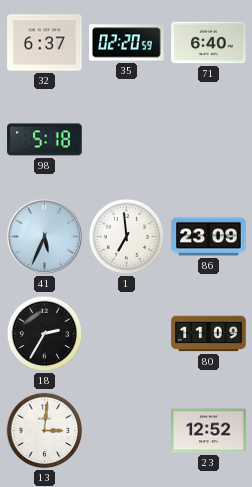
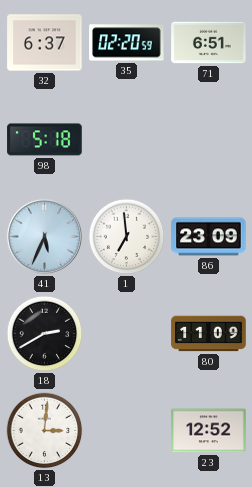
71: 6:40 -> 6:51 (209, 43)
18: 2:35 -> 2:40 (45, 334)
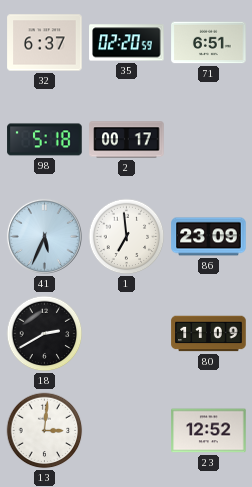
2: none -> 00:17 (127, 140)
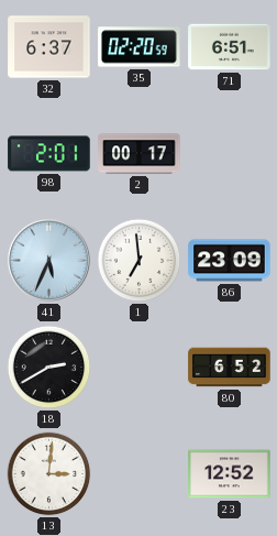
98: 5:18 -> 2:01 (49, 154)
80: 11:09 -> 6:52 (230, 368)
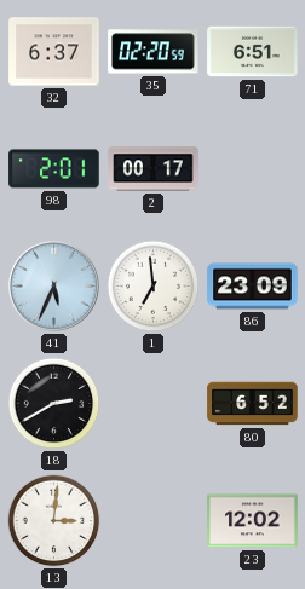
23: 12:52 -> 12:02 (253, 521)
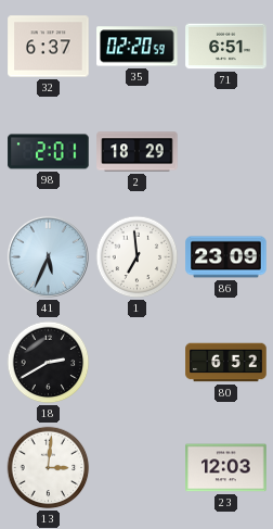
2: 00:17 -> 18:29 (138, 152)
23: 12:02 -> 12:03 (226, 468)
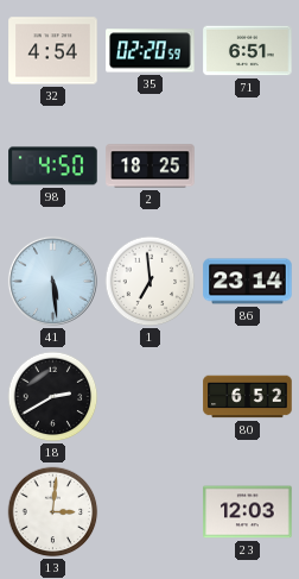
32: 6:37 -> 4:54 (53, 51)
98: 2:01 -> 4:50 (53, 166)
2: 18:29 -> 18:25 (151, 166)
41: 5:34 -> 5:29 (52, 281)
86: 23:09 -> 23:14 (248, 282)
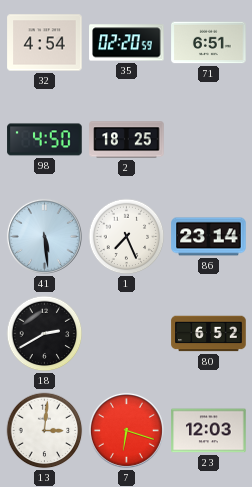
1: 6:59 -> 7:26 (127, 237)
7: none -> 6:18 (126, 430)
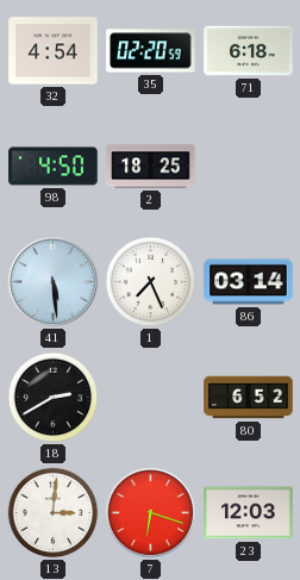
71: 6:51 -> 6:18 (249, 51)
86: 23:14 -> 03:14 (249, 282)
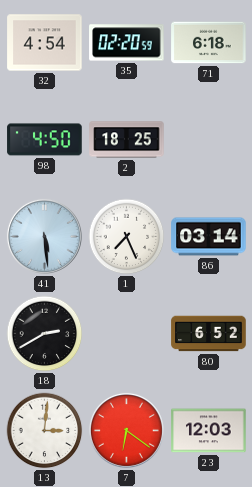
7: 6:18 -> 6:21 (126, 430)
